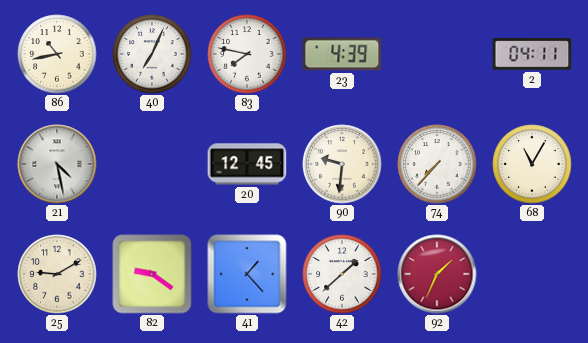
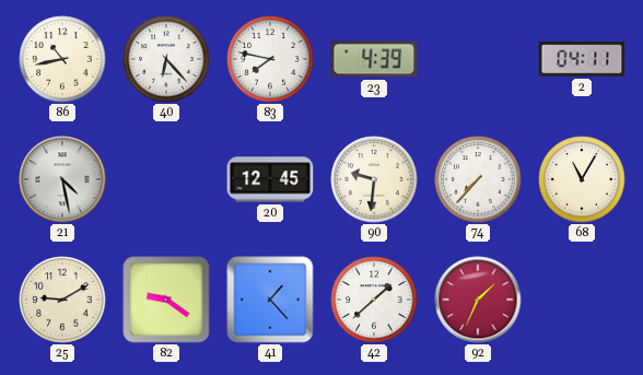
40: 7:04 -> 6:23 (166, 59)
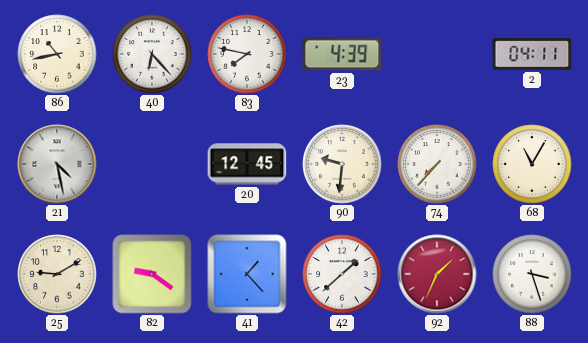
88: none -> 3:27 (532, 274)
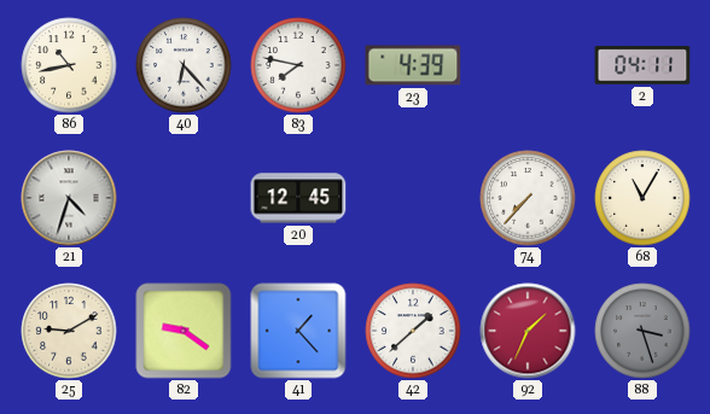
21: 4:28 -> 4:33 (69, 198)
90: 9:31 -> none (342, 164)
88 dial: white -> grey (642, 331)
